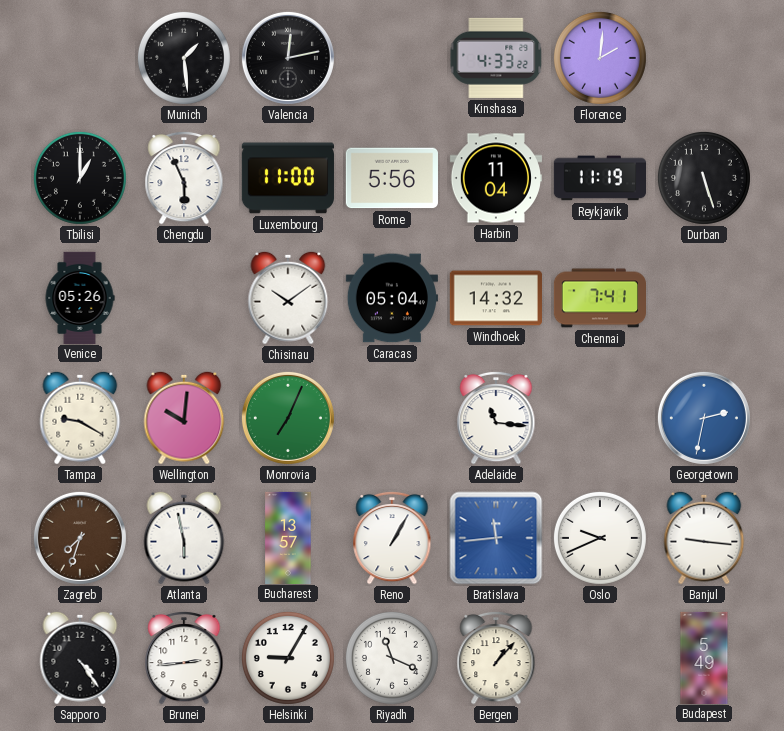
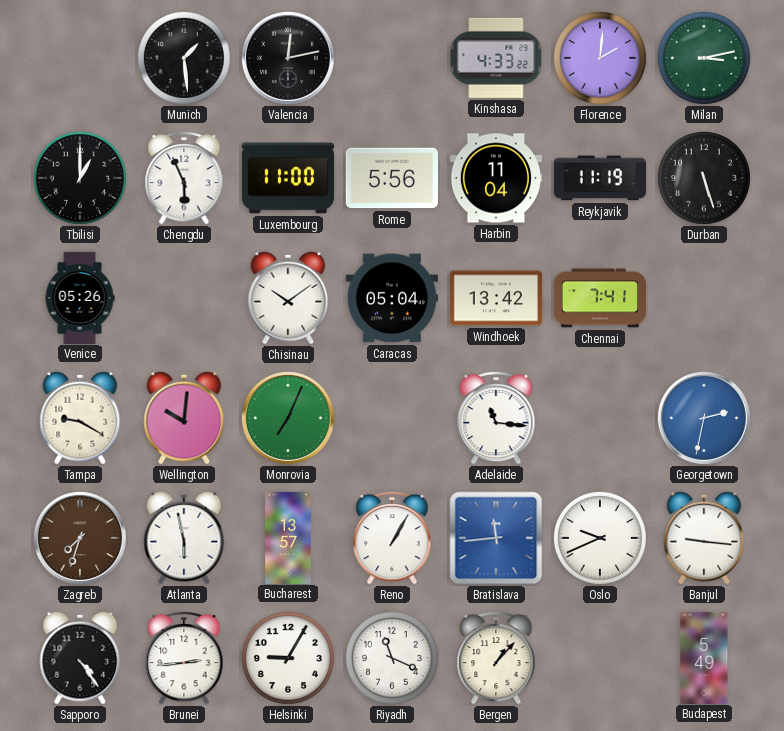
Milan: none -> 3:13 (704, 58)
Windhoek: 14:32 -> 13:42 (495, 298)
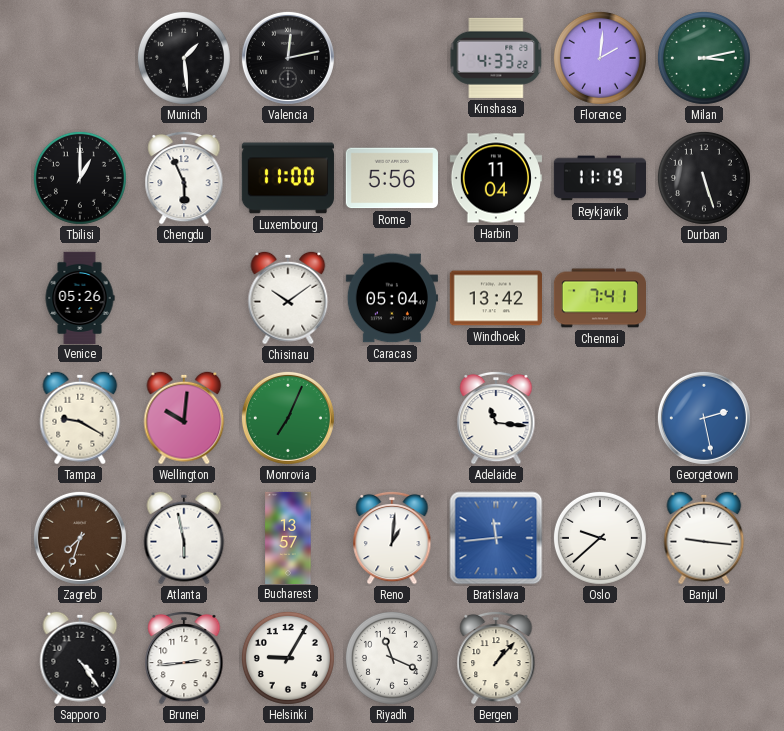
Georgetown: 2:32 -> 2:28 (704, 418)
Reno: 1:05 -> 1:01 (392, 538)
Oslo: 9:41 -> 9:38 (600, 538)
Budapest: 5:49 -> none (704, 657)
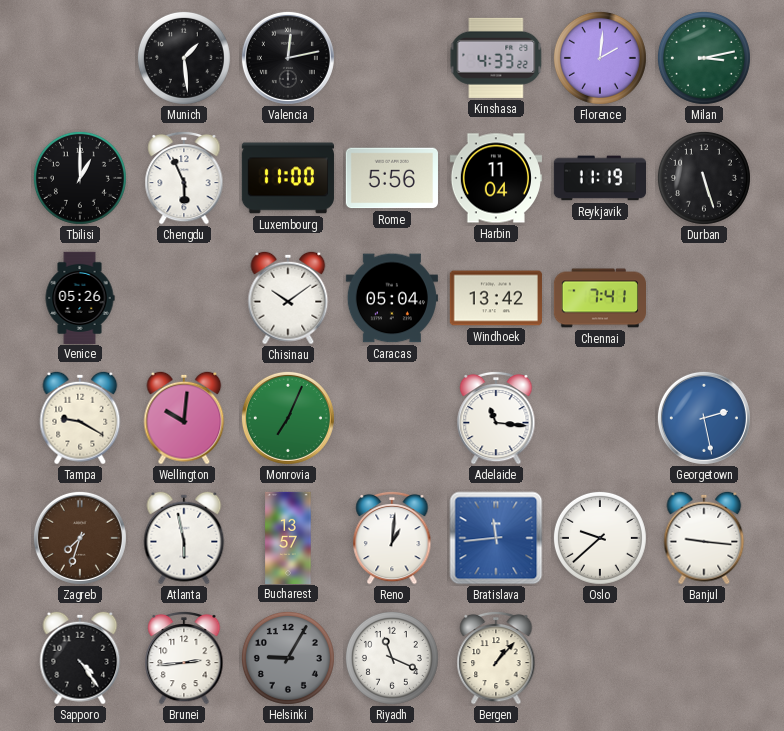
Helsinki dial: white -> grey (288, 658)
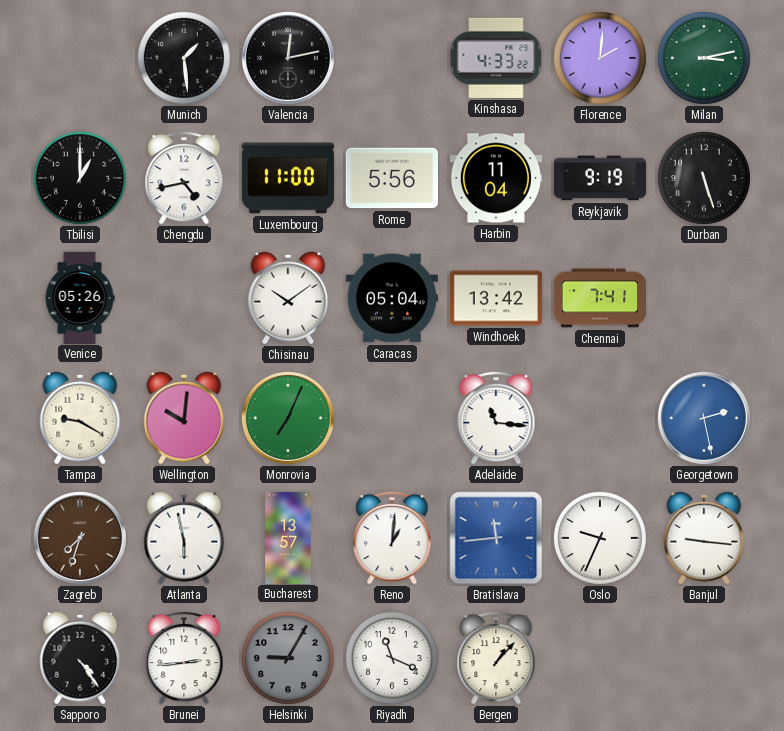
Chengdu: 5:56 -> 4:43 (184, 178)
Reykjavik: 11:19 -> 9:19 (599, 178)
Oslo: 9:38 -> 9:34 (600, 538)
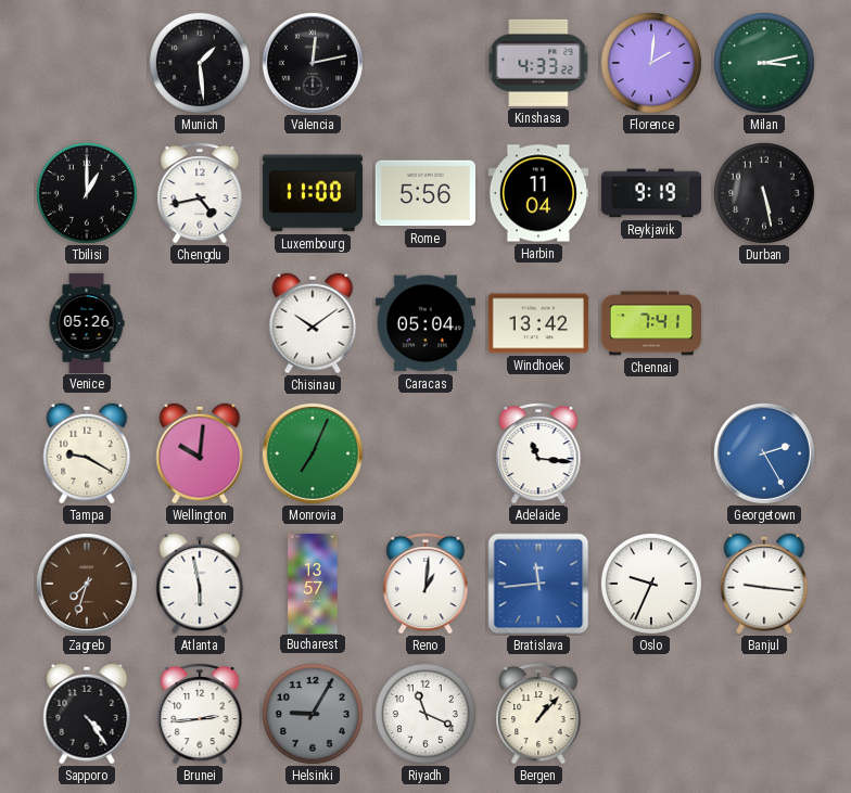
Durban: 5:27 -> 5:28 (764, 193)
Georgetown: 2:28 -> 2:25 (764, 453)
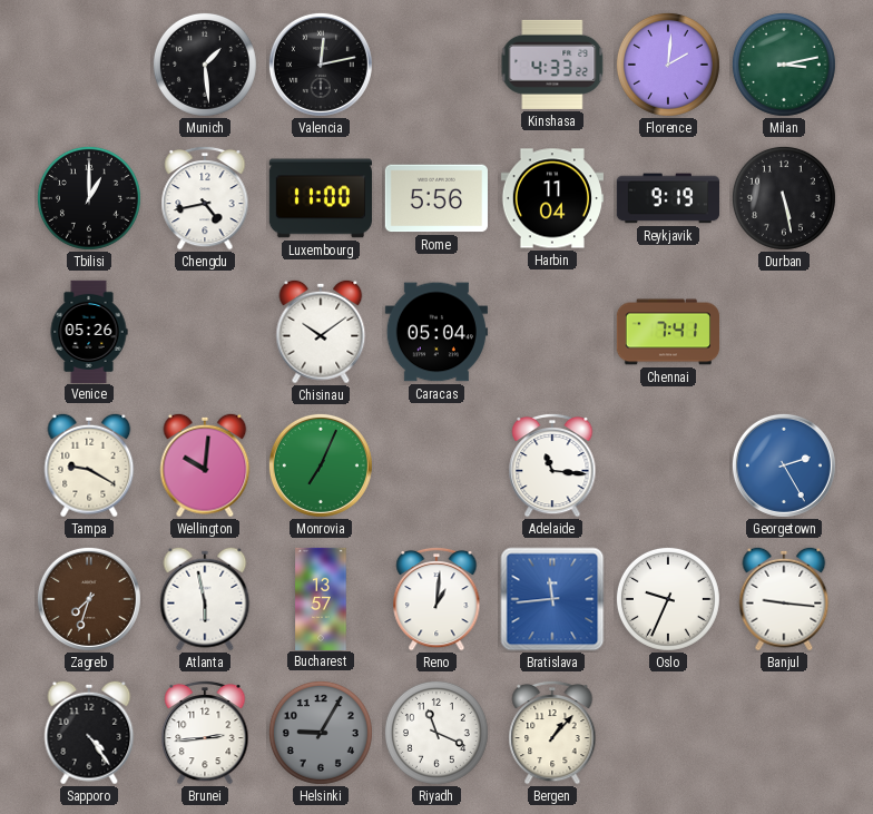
Windhoek: 13:42 -> none (537, 323)
